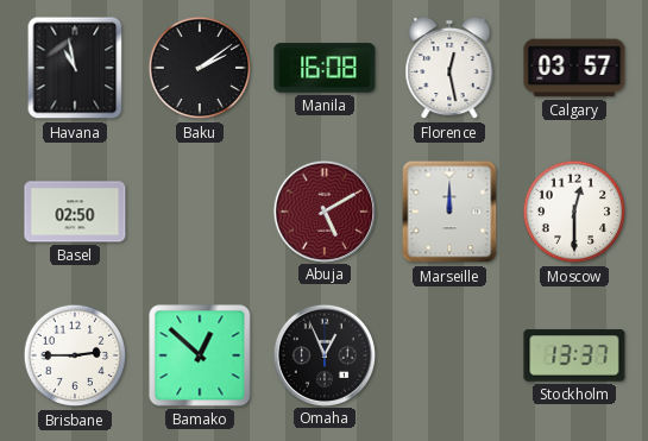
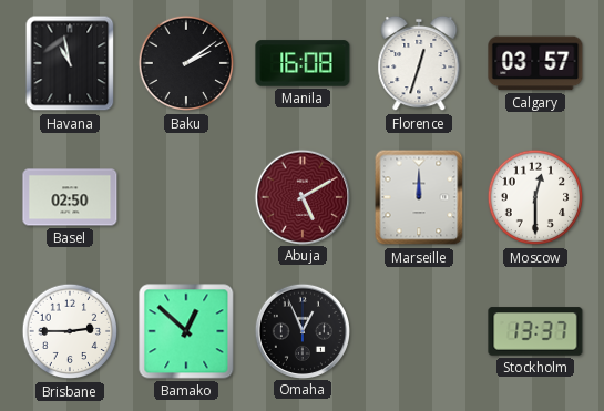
Florence: 12:28 -> 12:33 (419, 63)
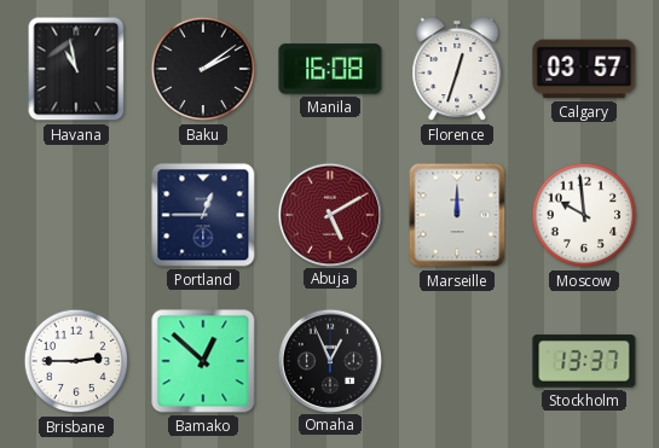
Basel: 02:50 -> none (70, 197)
Portland: none -> 12:45 (203, 215)
Moscow: 12:30 -> 9:59 (584, 215)
